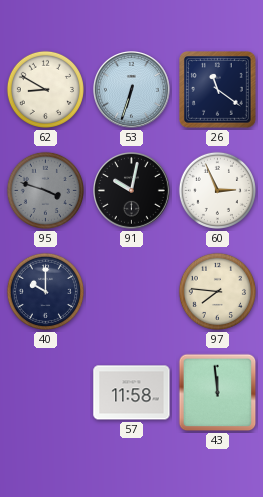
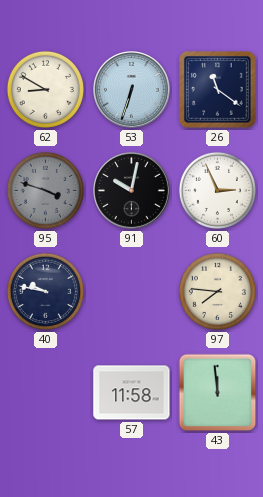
40: 10:00 -> 9:47 (45, 291)
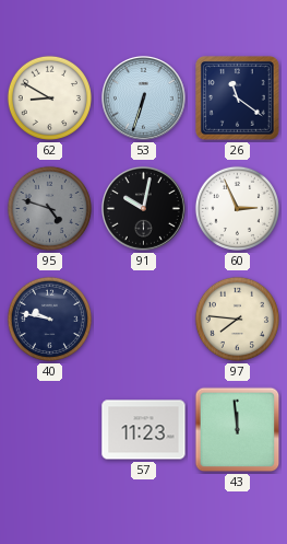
95: 3:48 -> 4:48 (49, 208)
57: 11:58 -> 11:23 (144, 430)
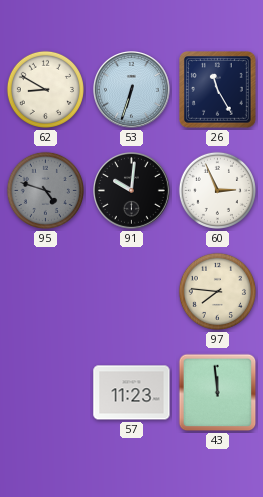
26: 11:21 -> 11:25 (218, 90)
91: 10:02 -> 10:01 (132, 191)
40: 9:47 -> none (49, 319)
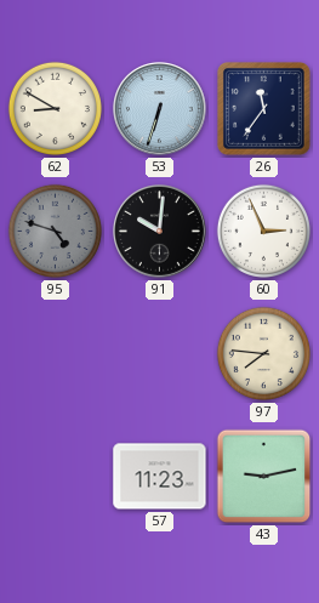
26: 11:25 -> 11:36 (264, 109)
43: 11:59 -> 9:13 (264, 477)
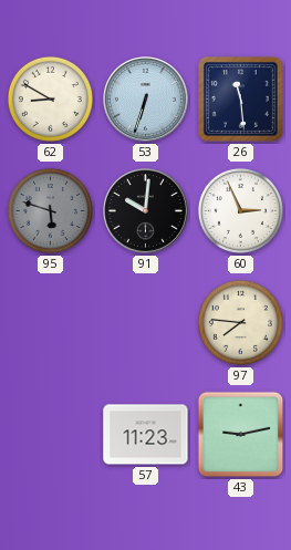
26: 11:36 -> 11:29 (241, 100)
95: 4:48 -> 5:48 (50, 210)
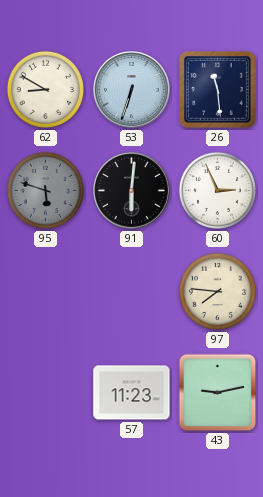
91: 10:01 -> 6:01 (132, 191)
